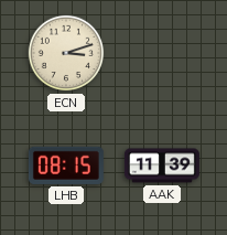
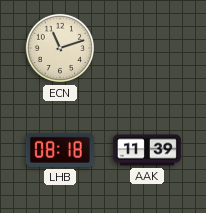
ECN: 3:12 -> 11:12 (60, 48)
LHB: 08:15 -> 08:18 (60, 150)
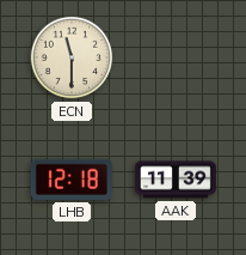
ECN: 11:12 -> 11:30 (72, 57)
LHB: 08:18 -> 12:18 (72, 180)
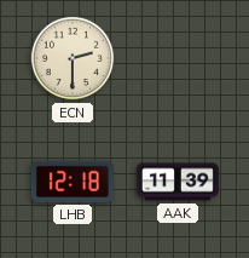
ECN: 11:30 -> 2:30 (73, 58)
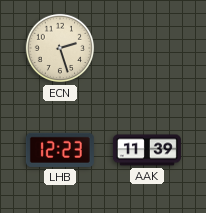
ECN: 2:30 -> 2:27 (60, 48)
LHB: 12:18 -> 12:23 (60, 150)
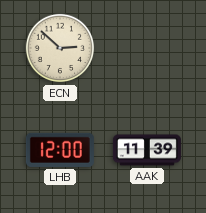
ECN: 2:27 -> 2:52 (60, 48)
LHB: 12:23 -> 12:00 (60, 150)
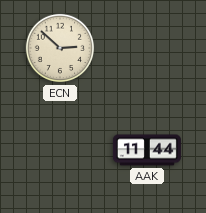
LHB: 12:00 -> none (60, 150)
AAK: 11:39 -> 11:44 (147, 150)
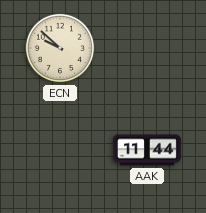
ECN: 2:52 -> 9:52 (60, 48)
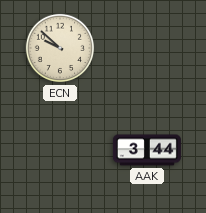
AAK: 11:44 -> 3:44 (147, 150)
